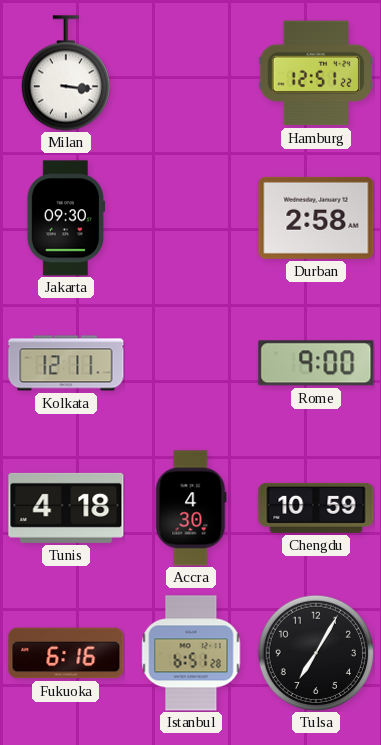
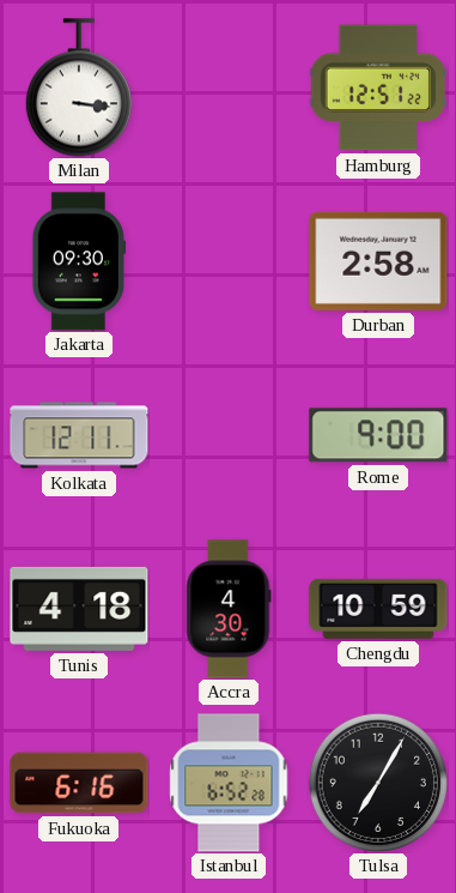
Istanbul: 6:51 -> 6:52 (229, 783)
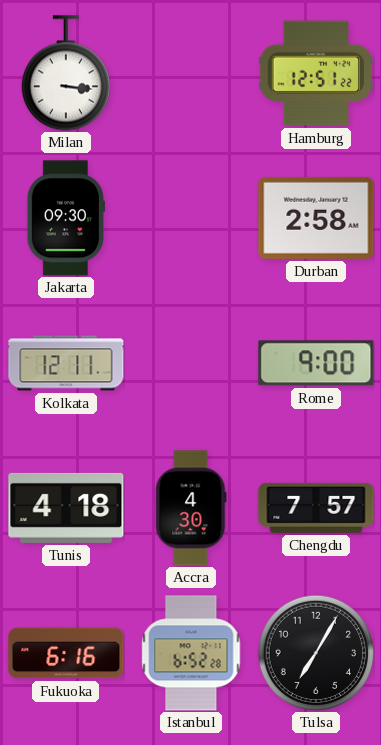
Chengdu: 10:59 -> 7:57 (316, 508)
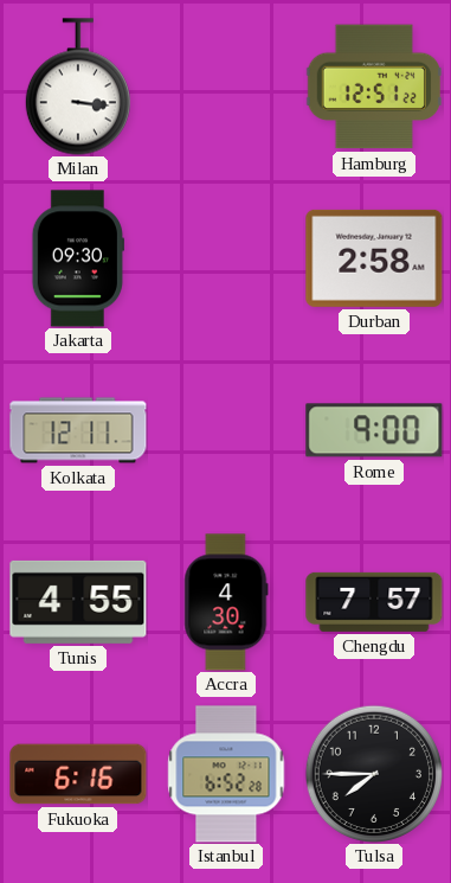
Tunis: 4:18 -> 4:55 (78, 602)
Tulsa: 7:05 -> 7:45 (373, 773)
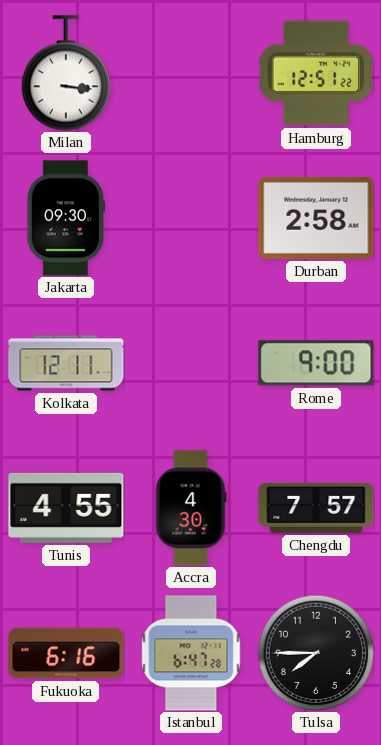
Istanbul: 6:52 -> 6:47 (191, 653)
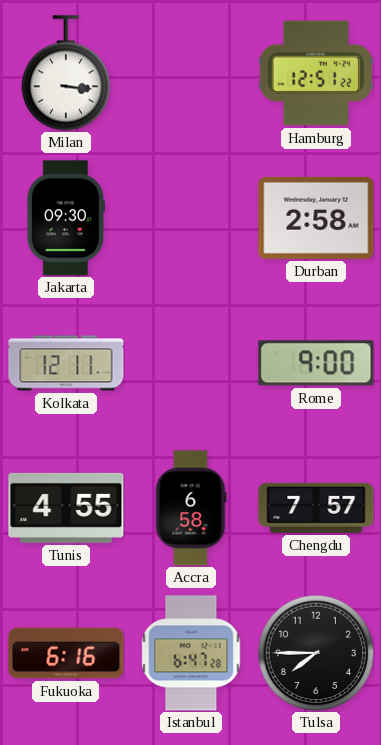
Accra: 4:30 -> 6:58 (191, 508)
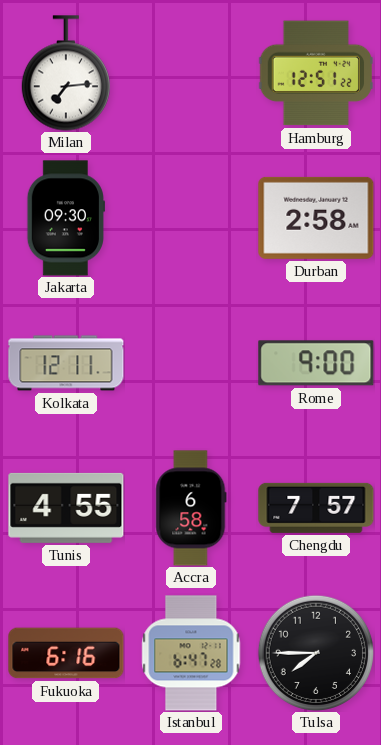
Milan: 3:16 -> 7:14 (66, 73)
